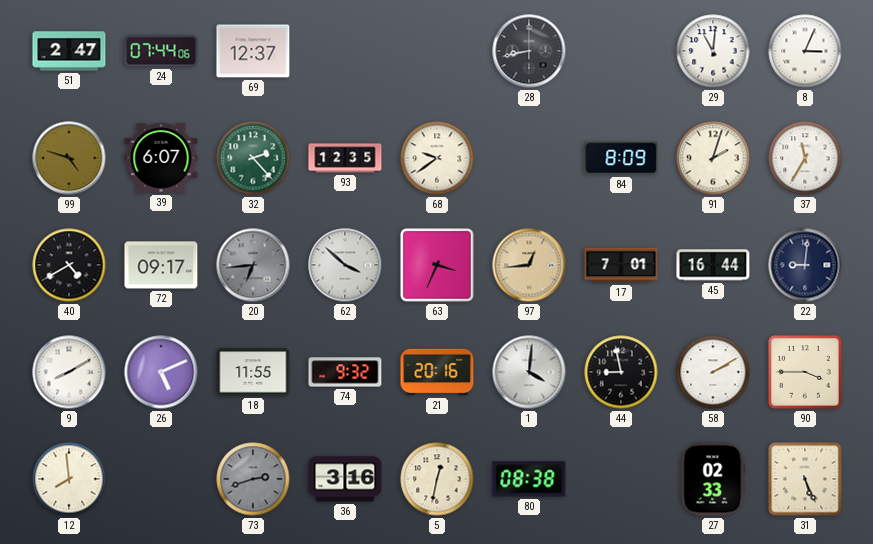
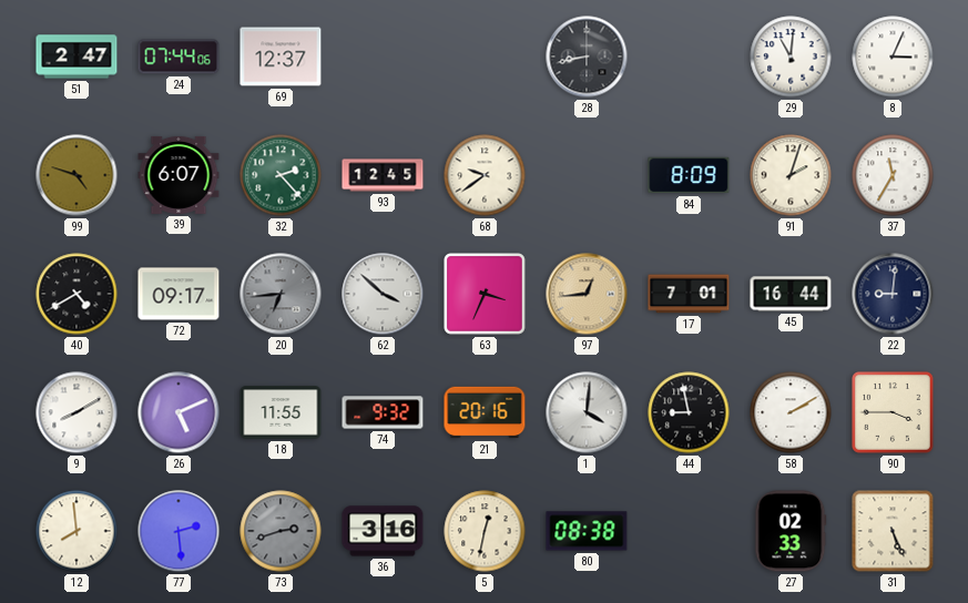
93: 12:35 -> 12:45 (383, 175)
77: none -> 2:29 (179, 531)
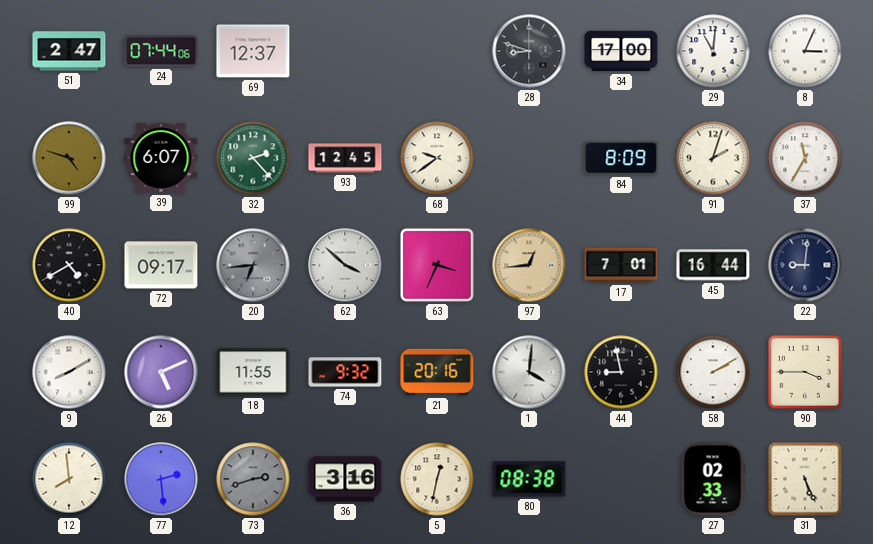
28: 8:43 -> 8:48 (529, 51)
34: none -> 17:00 (621, 51)
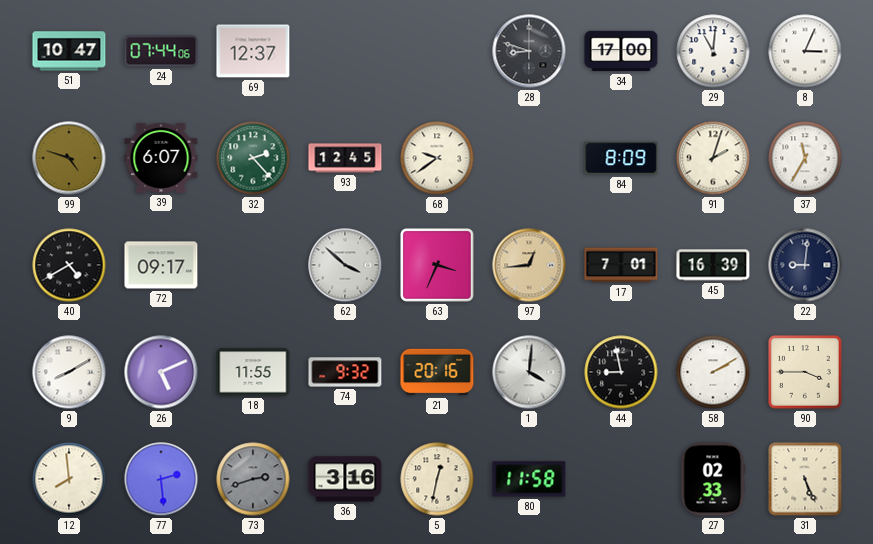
51: 2:47 -> 10:47 (69, 51)
20: 6:44 -> none (253, 265)
45: 16:44 -> 16:39 (713, 265)
80: 08:38 -> 11:58 (529, 479)
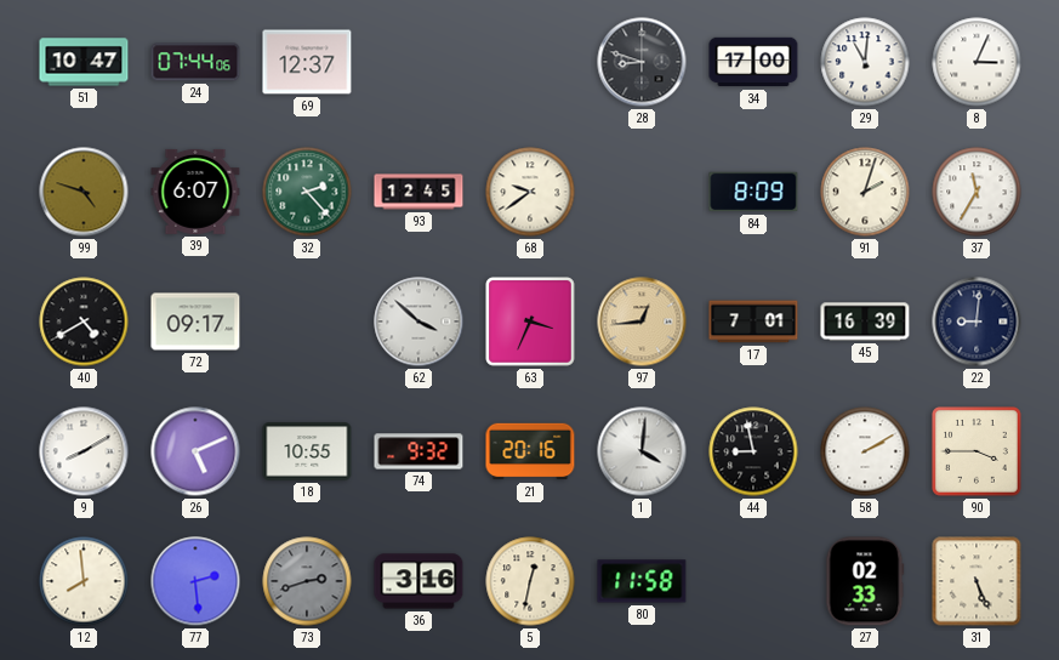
18: 11:55 -> 10:55 (307, 451)
